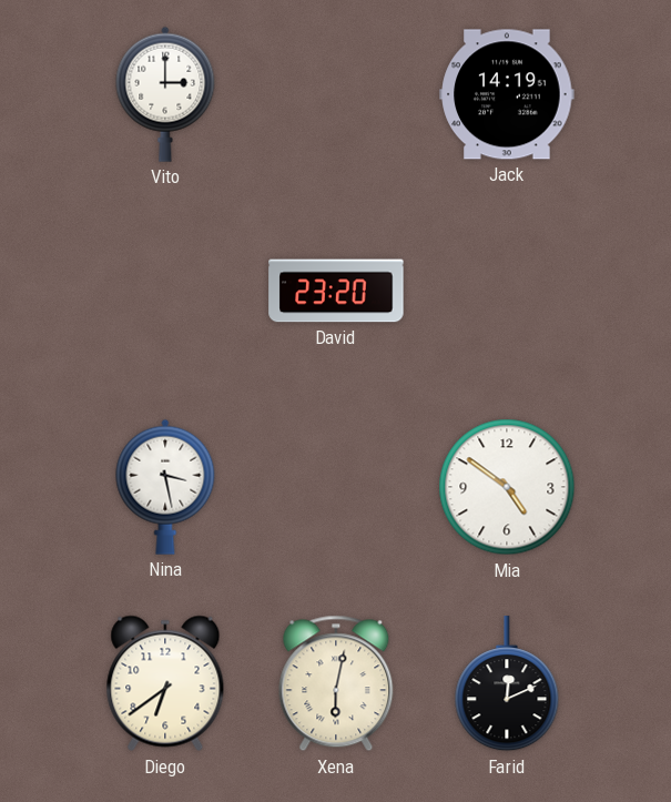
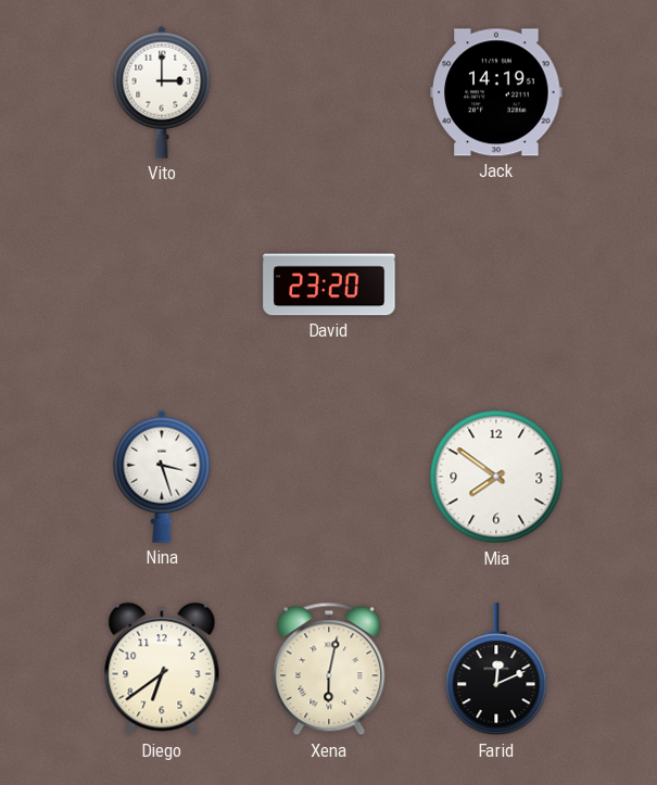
Nina: 3:28 -> 3:27 (162, 477)
Mia: 4:51 -> 7:51 (496, 477)
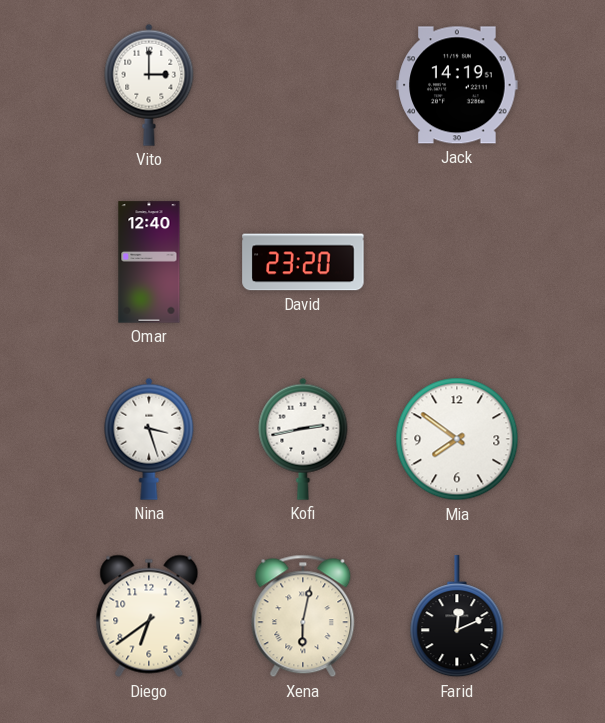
Omar: none -> 12:40 (149, 262)
Kofi: none -> 2:43 (303, 439)
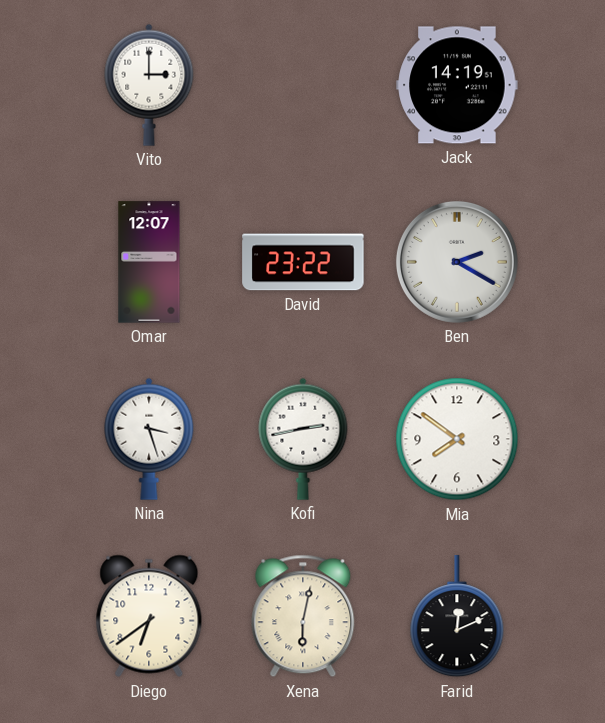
Omar: 12:40 -> 12:07 (149, 262)
David: 23:20 -> 23:22 (303, 262)
Ben: none -> 2:20 (457, 262)
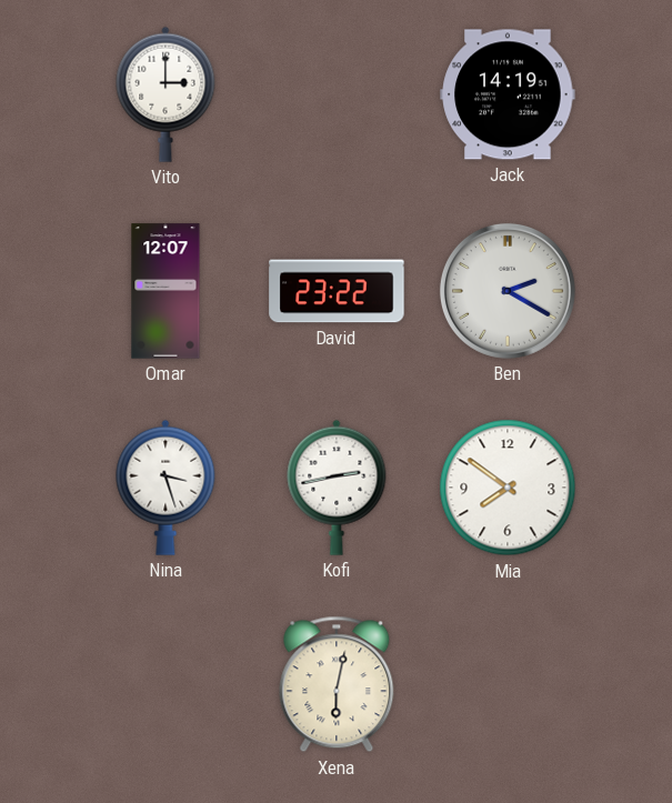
Diego: 6:39 -> none (149, 616)
Farid: 12:11 -> none (457, 617)
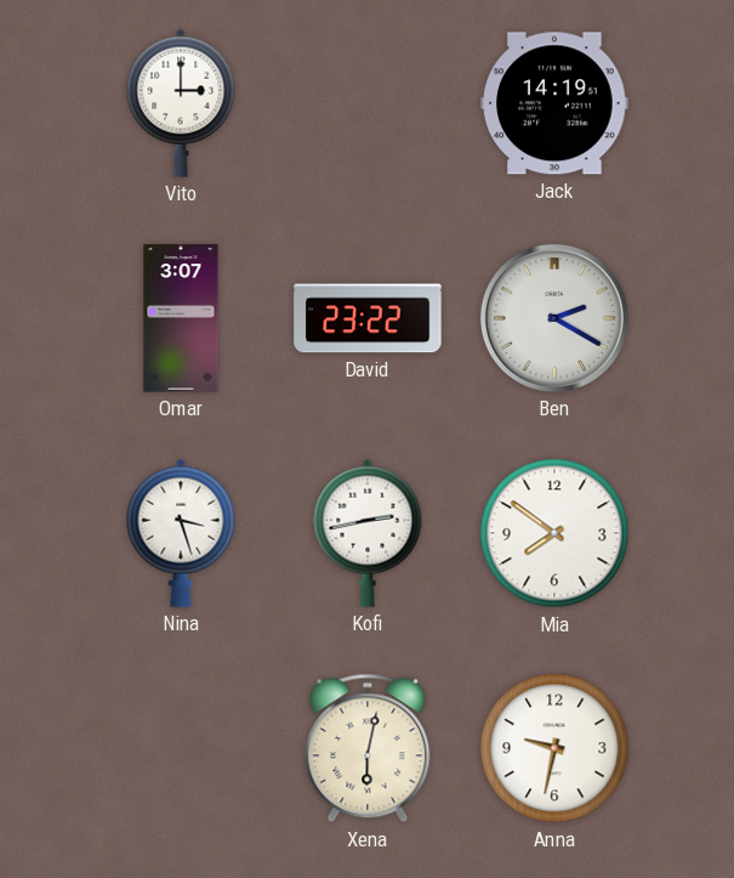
Omar: 12:07 -> 3:07 (181, 318)
Anna: none -> 9:32 (554, 748)
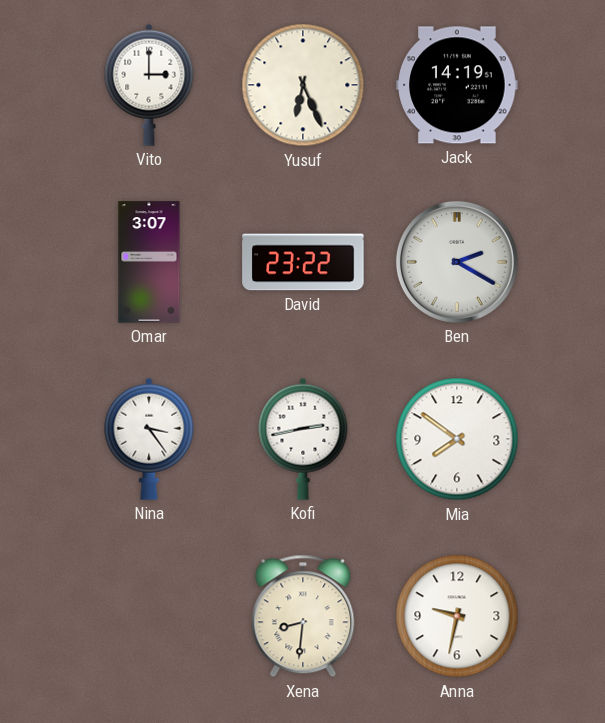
Yusuf: none -> 6:26 (303, 85)
Nina: 3:27 -> 3:24 (149, 439)
Xena: 6:02 -> 8:31 (303, 616)
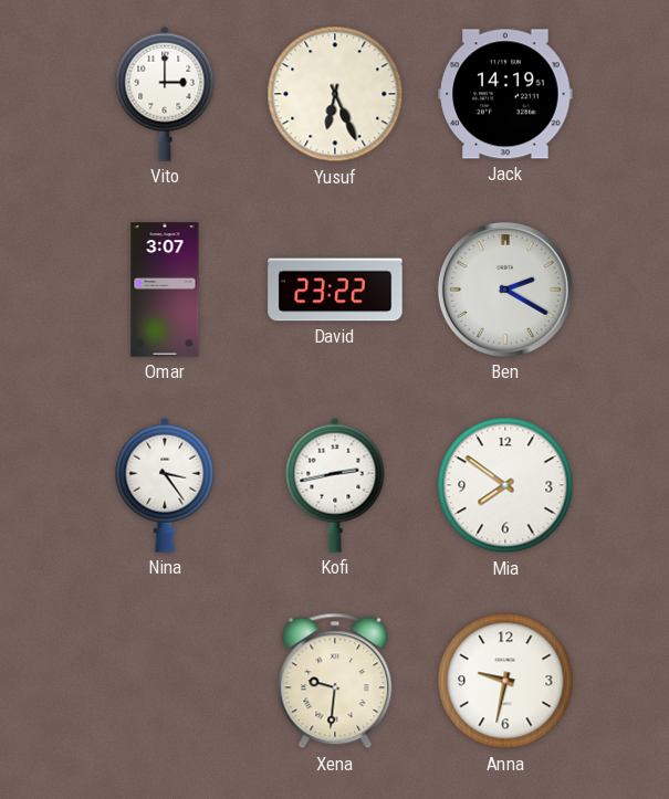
Xena: 8:31 -> 9:31 (335, 681)
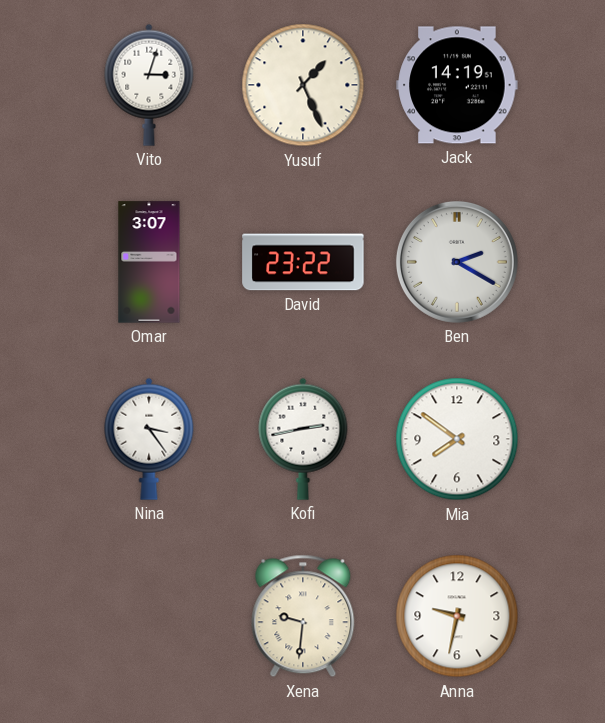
Vito: 3:00 -> 3:03 (149, 85)
Yusuf: 6:26 -> 1:26 (303, 85)
